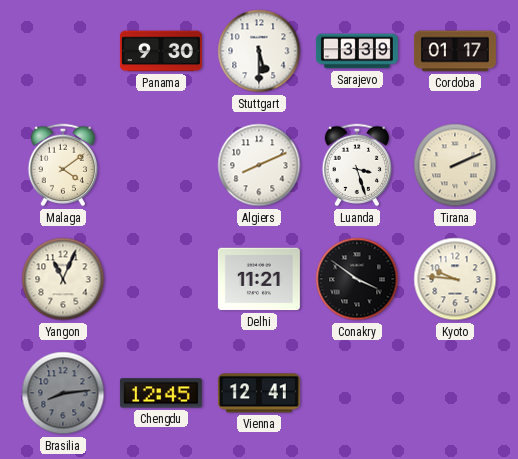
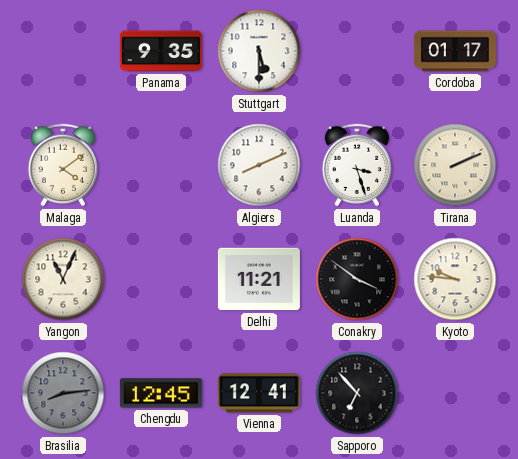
Panama: 9:30 -> 9:35 (161, 51)
Sarajevo: 3:39 -> none (357, 51)
Sapporo: none -> 6:53 (357, 393)
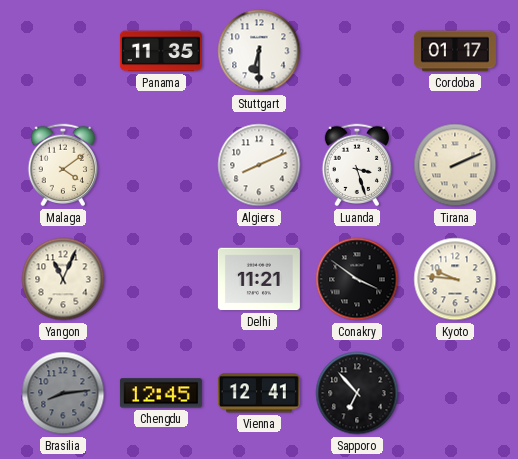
Panama: 9:35 -> 11:35 (161, 51)
Stuttgart: 5:30 -> 6:30 (259, 51)
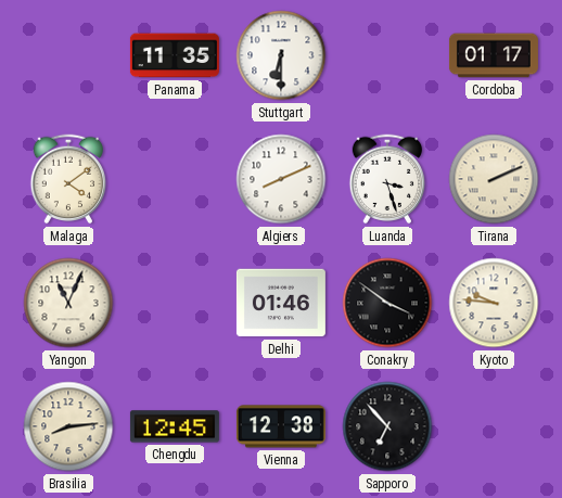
Delhi: 11:21 -> 01:46 (281, 303)
Brasilia dial: grey -> cream (68, 426)
Vienna: 12:41 -> 12:38 (281, 426)
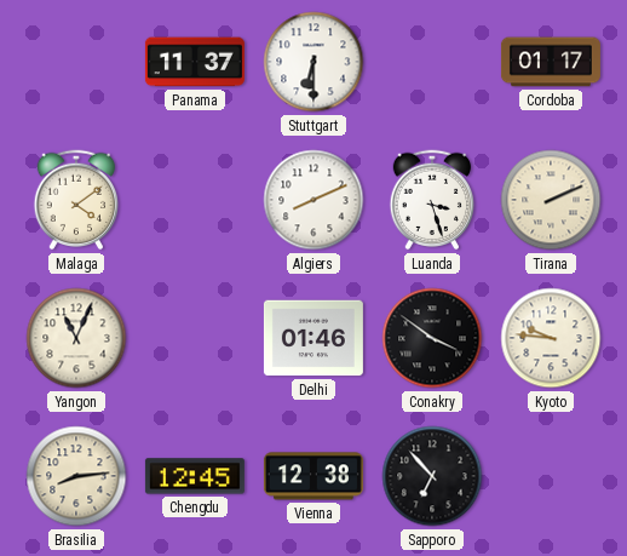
Panama: 11:35 -> 11:37 (195, 62)
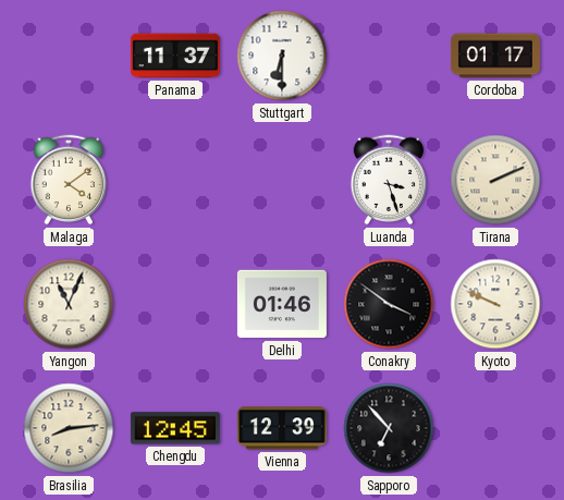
Algiers: 8:11 -> none (313, 200)
Kyoto: 9:46 -> 9:49 (495, 304)
Vienna: 12:38 -> 12:39 (282, 428)
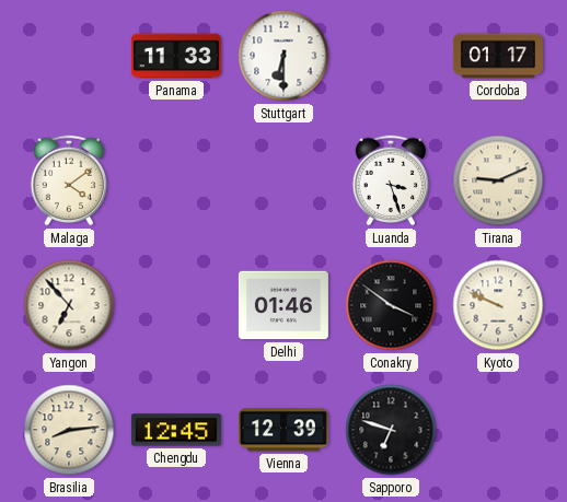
Panama: 11:37 -> 11:33 (176, 56)
Tirana: 2:11 -> 9:11 (498, 180)
Yangon: 11:04 -> 6:53 (69, 305)
Sapporo: 6:53 -> 6:48 (391, 430)
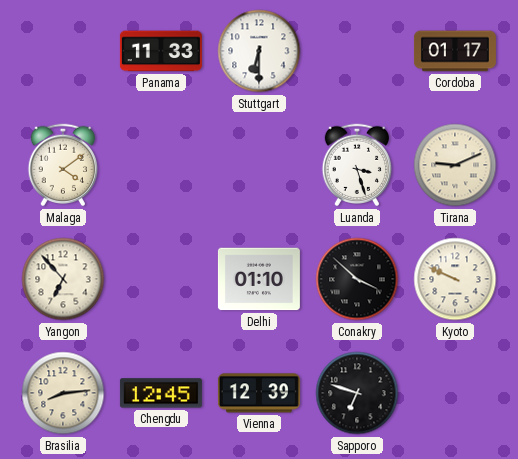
Delhi: 01:46 -> 01:10 (259, 279)
Conakry: 3:51 -> 3:52 (357, 279)
